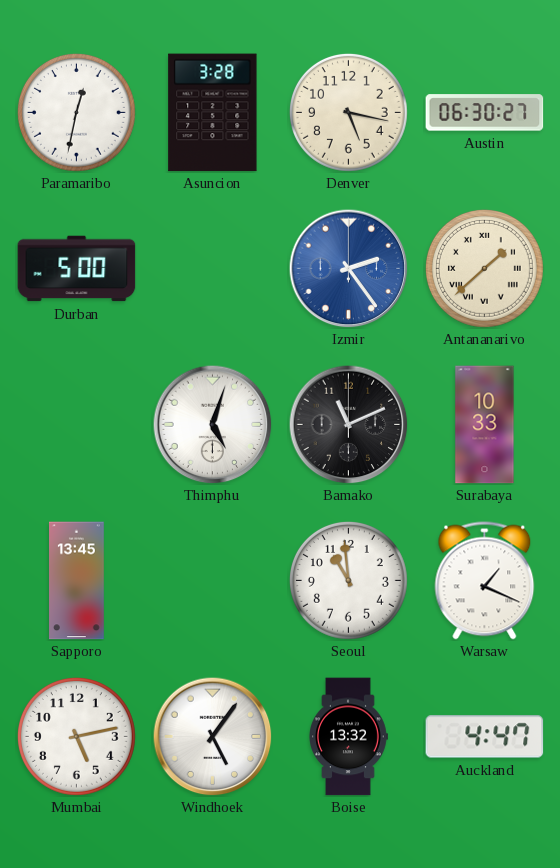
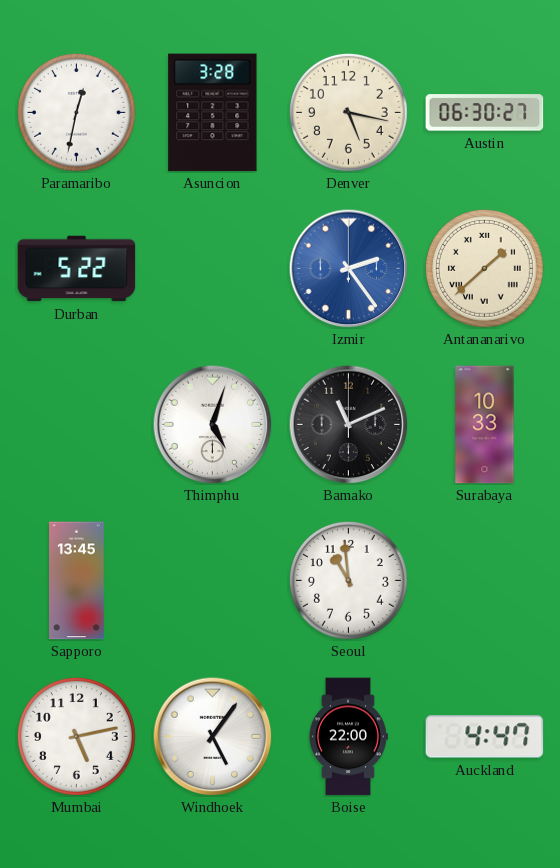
Durban: 5:00 -> 5:22 (77, 269)
Warsaw: 1:19 -> none (485, 581)
Boise: 13:32 -> 22:00 (349, 737)
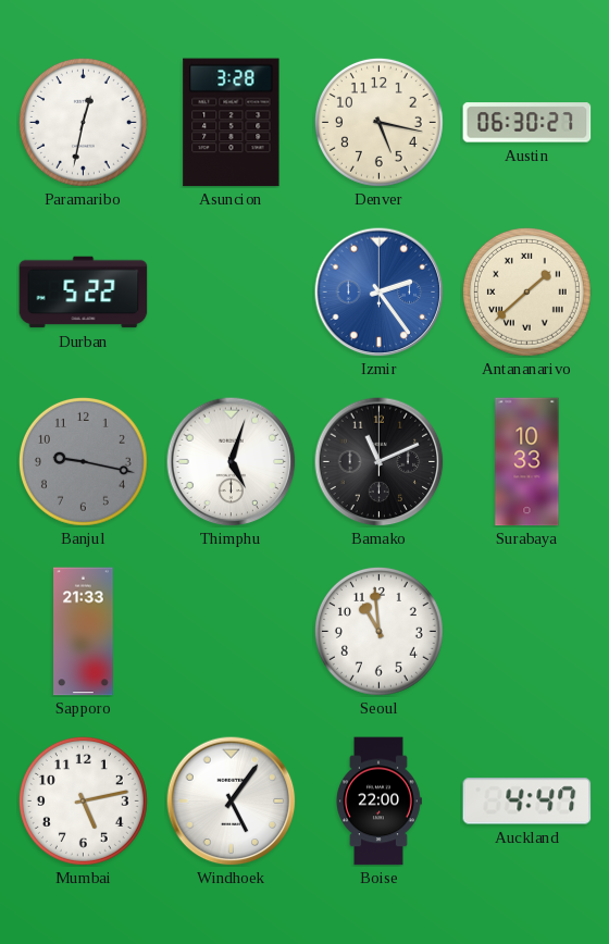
Banjul: none -> 9:17 (83, 461)
Sapporo: 13:45 -> 21:33 (84, 632)
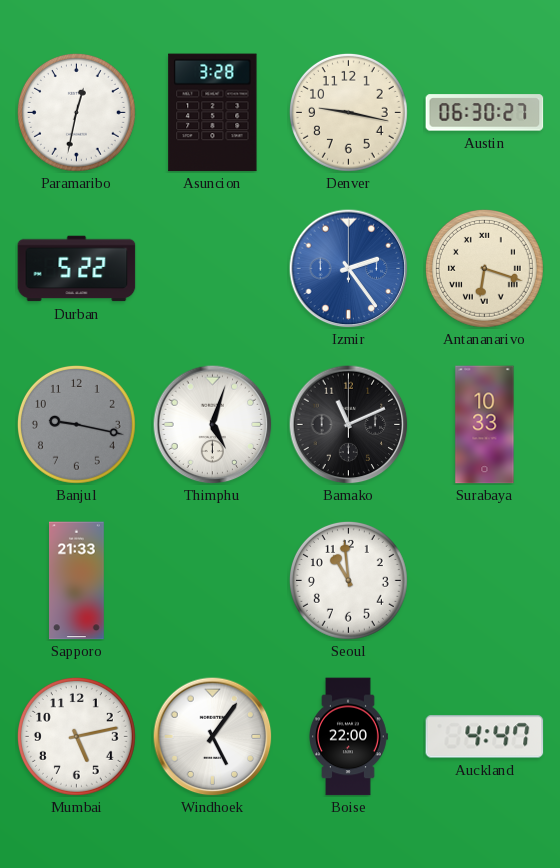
Denver: 5:17 -> 9:17 (348, 112)
Antananarivo: 1:38 -> 6:18 (484, 268)
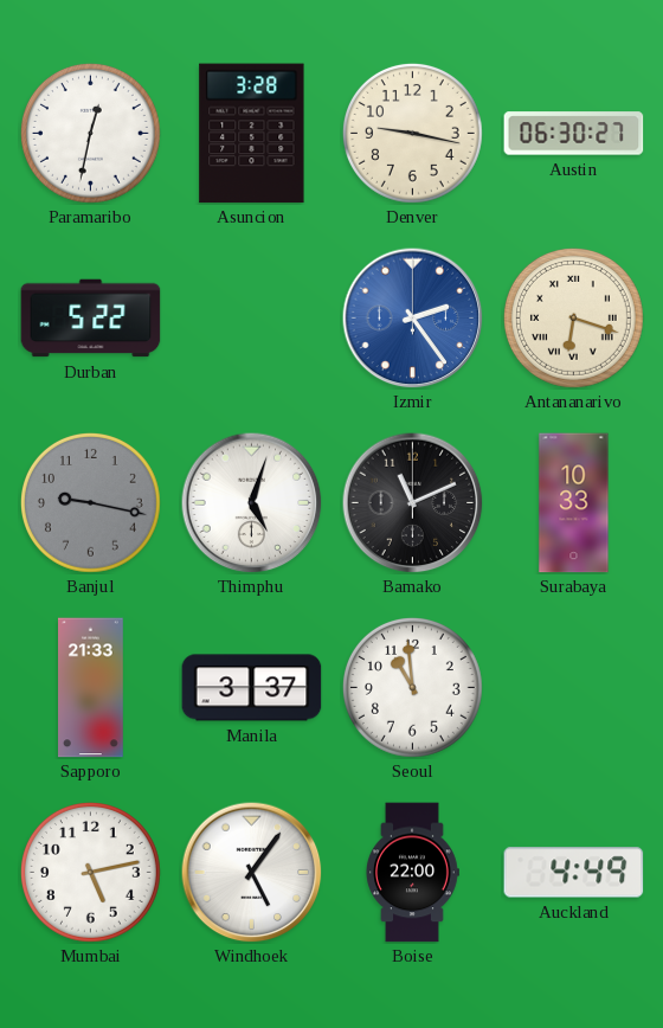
Manila: none -> 3:37 (252, 688)
Auckland: 4:47 -> 4:49 (574, 873)
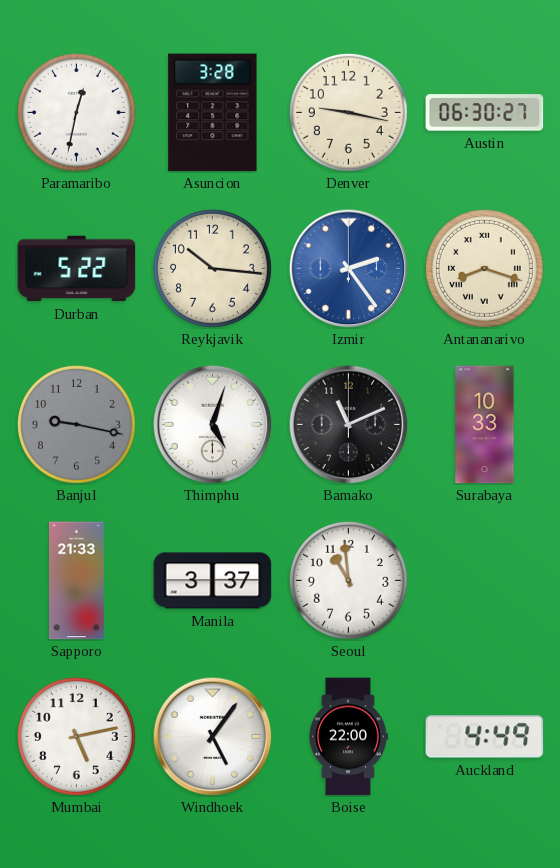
Reykjavik: none -> 10:16 (212, 268)
Antananarivo: 6:18 -> 8:18 (484, 268)
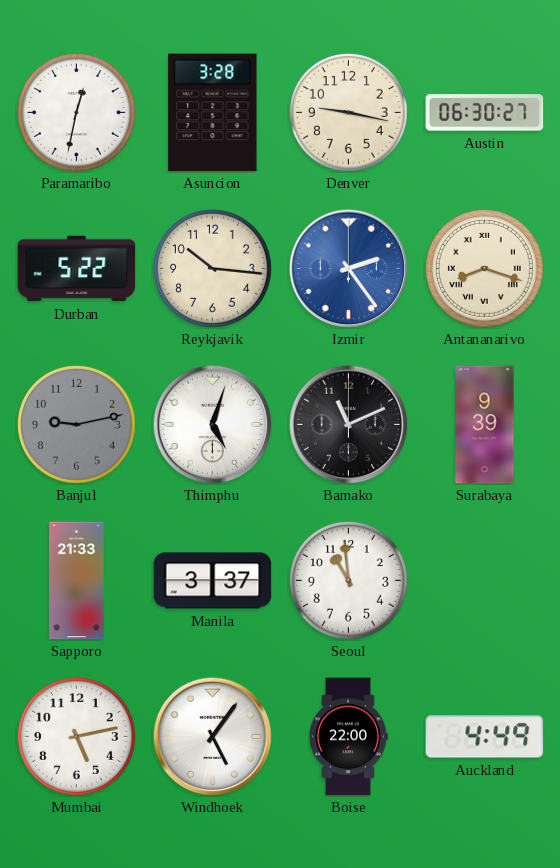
Banjul: 9:17 -> 9:13 (76, 424)
Surabaya: 10:33 -> 9:39 (485, 425)
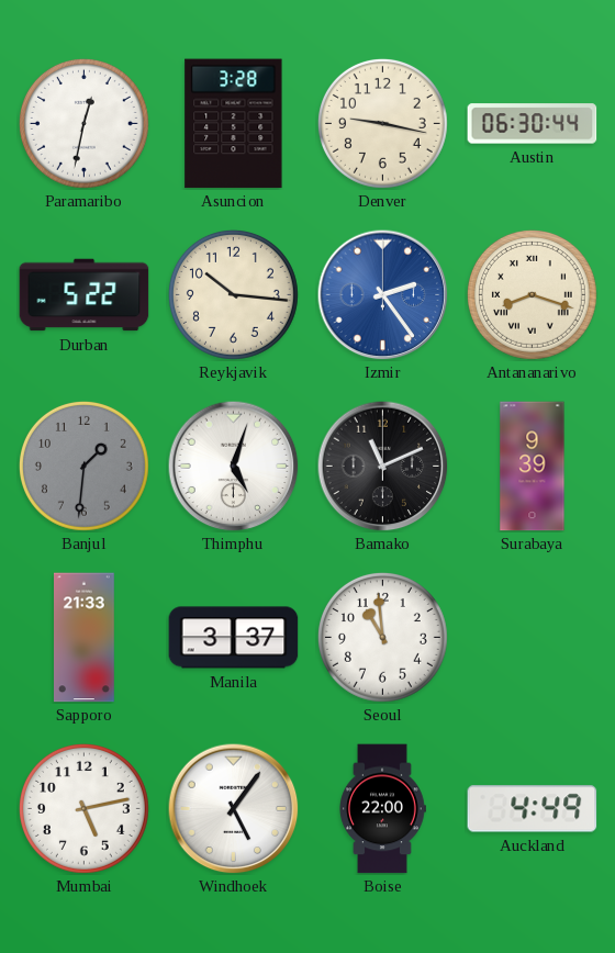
Austin: 06:30:27 -> 06:30:44 (533, 124)
Banjul: 9:13 -> 1:31 (83, 466)
